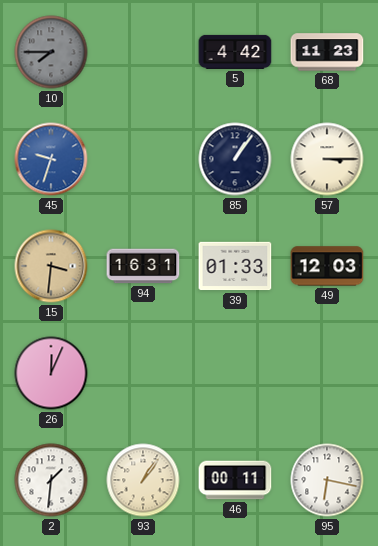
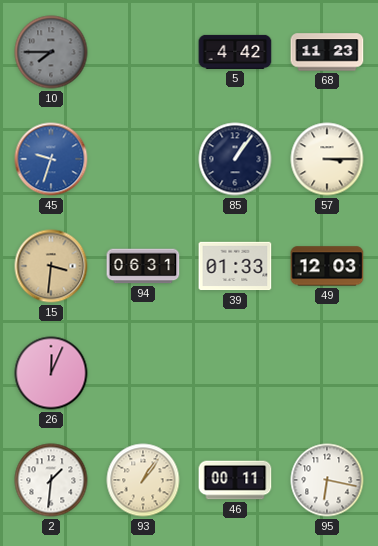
94: 16:31 -> 06:31 (143, 266)
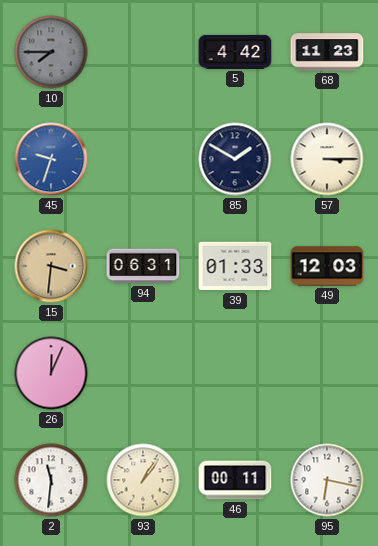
85: 1:06 -> 1:50 (235, 159)
2: 1:31 -> 11:31 (51, 480)
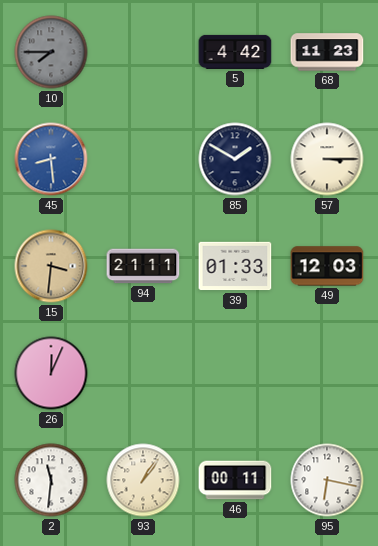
45: 9:33 -> 8:29 (51, 159)
94: 06:31 -> 21:11 (143, 266)
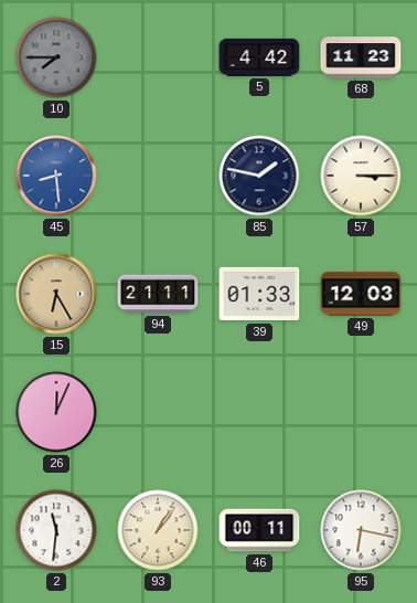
85: 1:50 -> 1:47 (259, 176)
15: 3:31 -> 6:25 (56, 294)
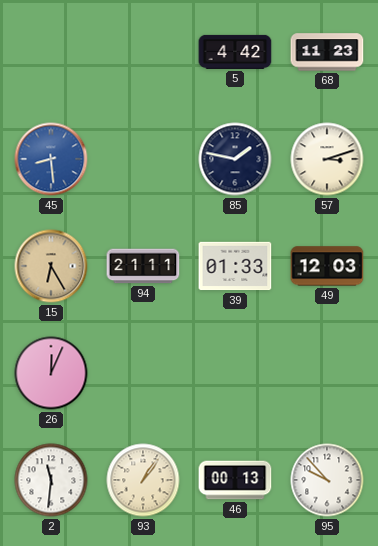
10: 7:45 -> none (56, 57)
57: 3:15 -> 3:12 (327, 159)
46: 00:11 -> 00:13 (235, 480)
95: 6:17 -> 9:53 (327, 480)
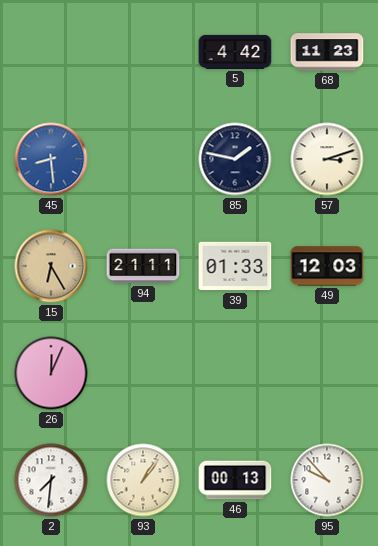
2: 11:31 -> 7:31 (51, 480)
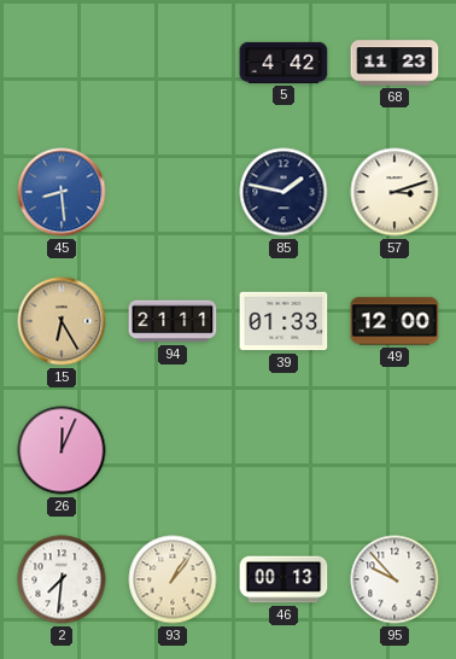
49: 12:03 -> 12:00 (394, 321)
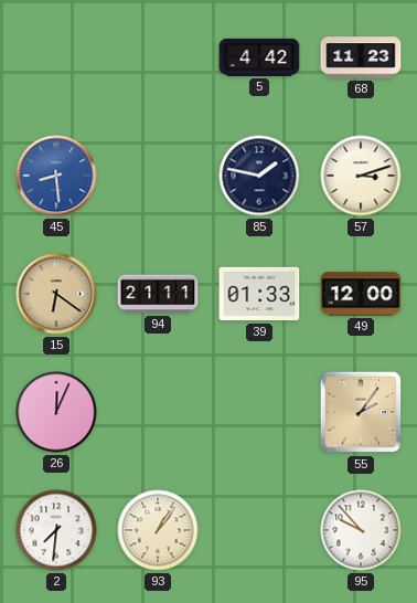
15: 6:25 -> 6:21 (56, 294)
55: none -> 2:06 (361, 412)
46: 00:13 -> none (283, 579)
